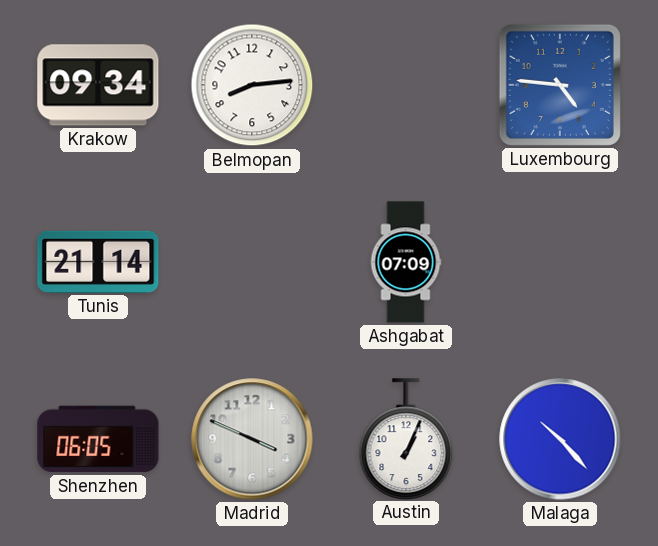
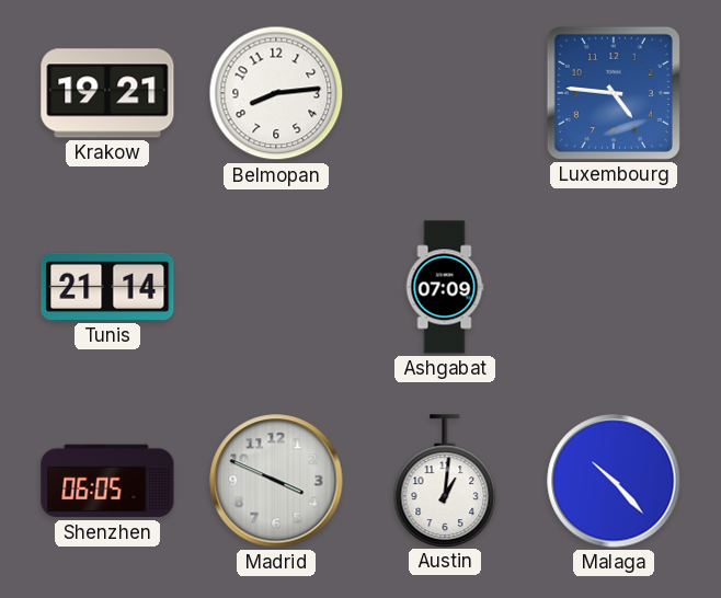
Krakow: 09:34 -> 19:21 (107, 93)
Austin: 1:04 -> 1:01 (445, 481)
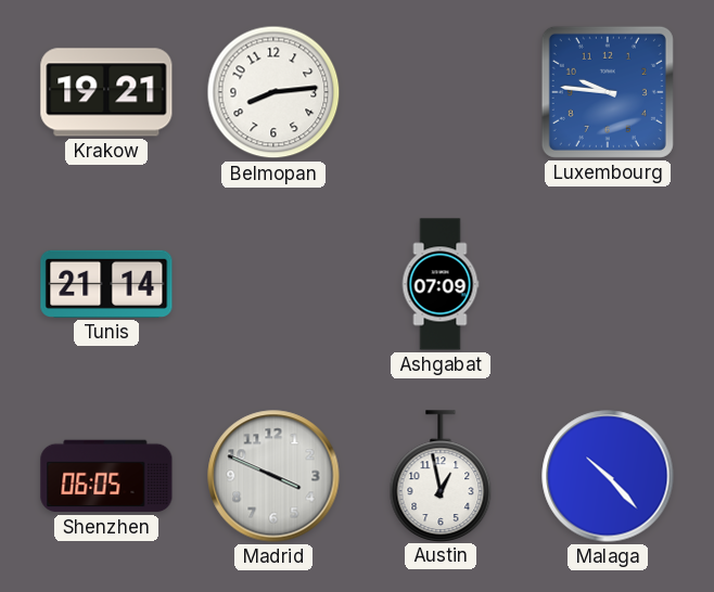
Luxembourg: 4:46 -> 9:46 (608, 92)
Austin: 1:01 -> 12:58 (441, 476)
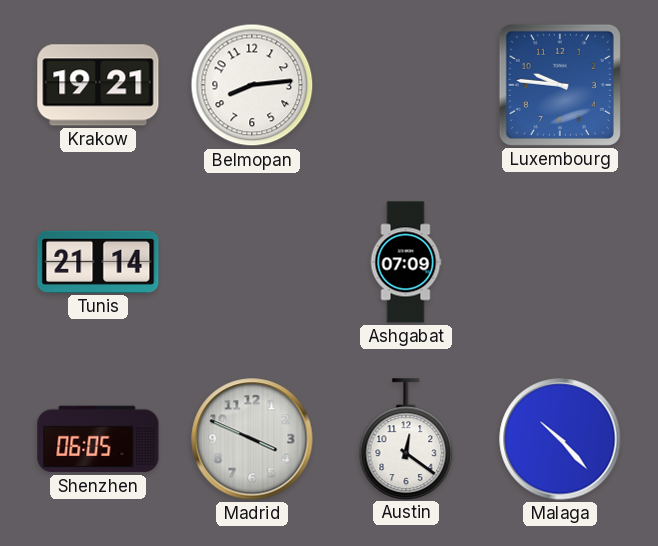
Austin: 12:58 -> 12:21 (406, 439)
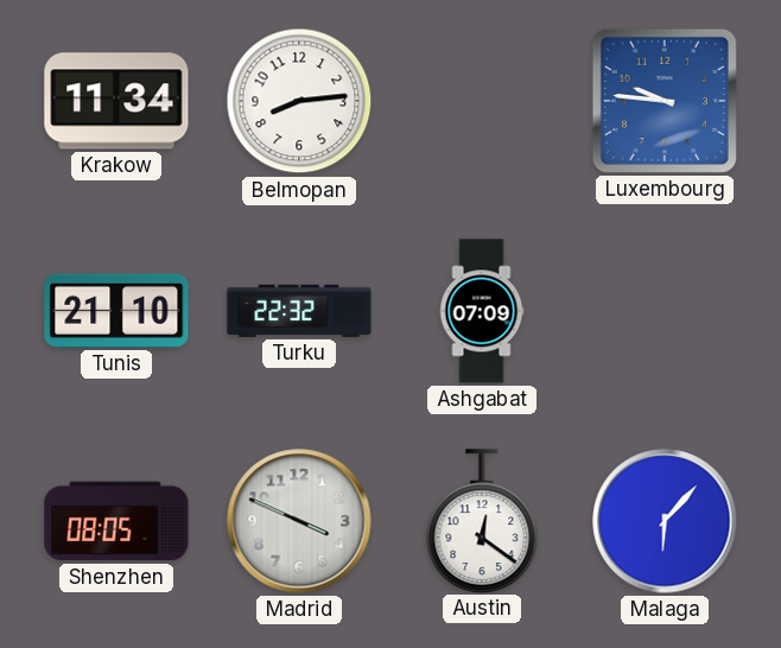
Krakow: 19:21 -> 11:34 (116, 101)
Tunis: 21:14 -> 21:10 (116, 311)
Turku: none -> 22:32 (299, 311)
Shenzhen: 06:05 -> 08:05 (116, 521)
Malaga: 10:23 -> 6:07 (665, 521)
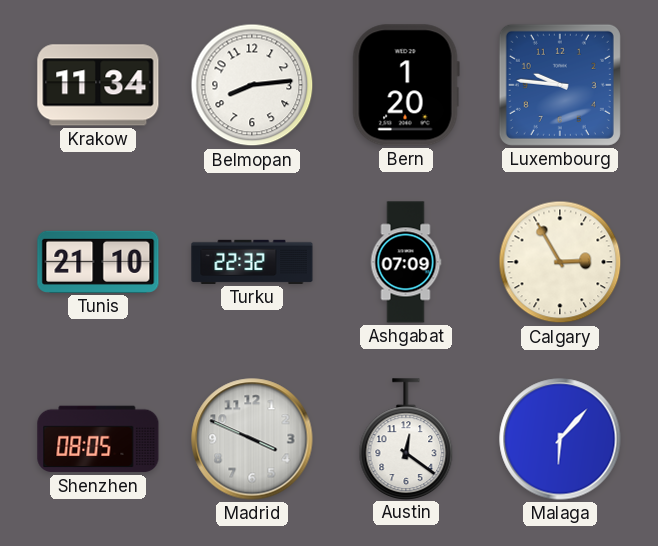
Bern: none -> 1:20 (406, 85)
Calgary: none -> 2:55 (560, 262)
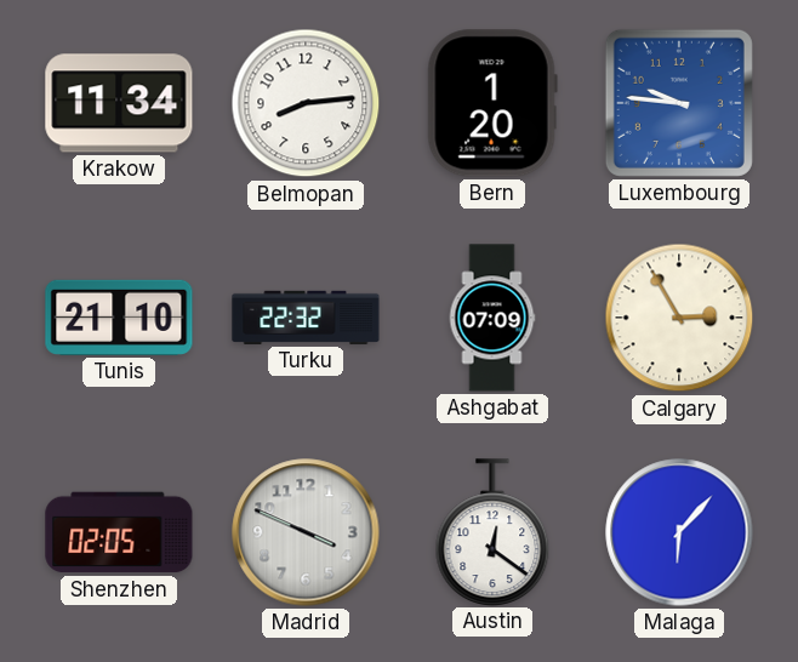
Shenzhen: 08:05 -> 02:05 (119, 532)
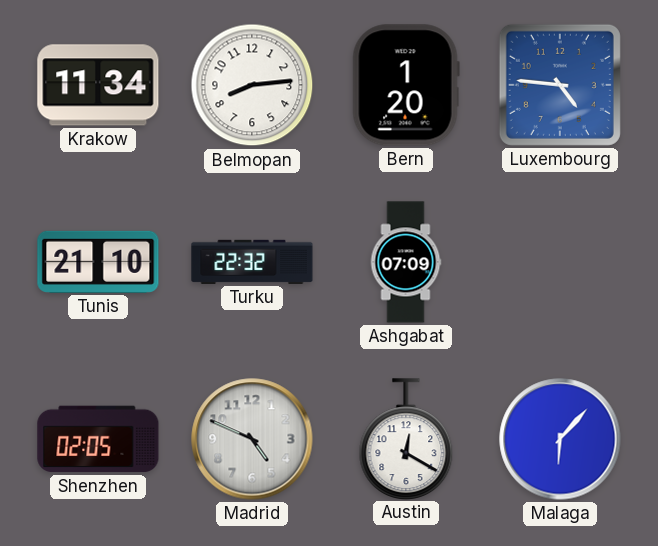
Luxembourg: 9:46 -> 4:46 (560, 85)
Calgary: 2:55 -> none (679, 318)
Madrid: 3:49 -> 4:49 (252, 439)
Austin: 12:21 -> 12:20 (406, 439)
